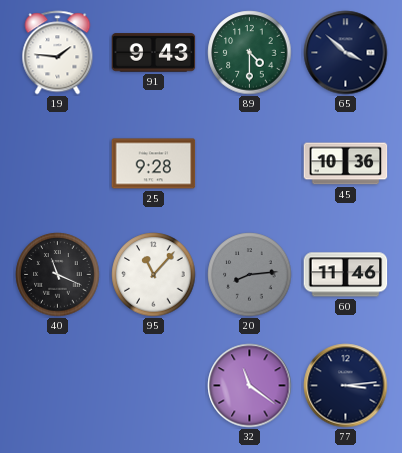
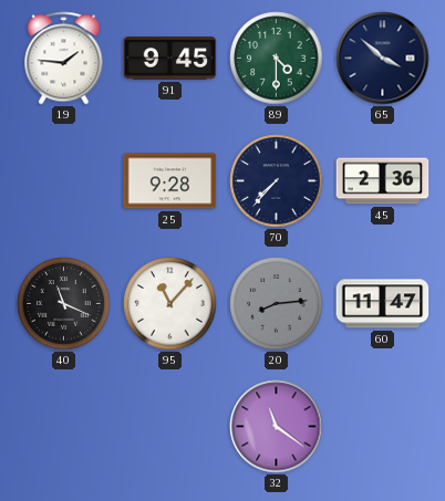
91: 9:43 -> 9:45 (170, 59)
70: none -> 7:37 (277, 181)
45: 10:36 -> 2:36 (383, 181)
60: 11:46 -> 11:47 (383, 304)
77: 3:14 -> none (346, 386)
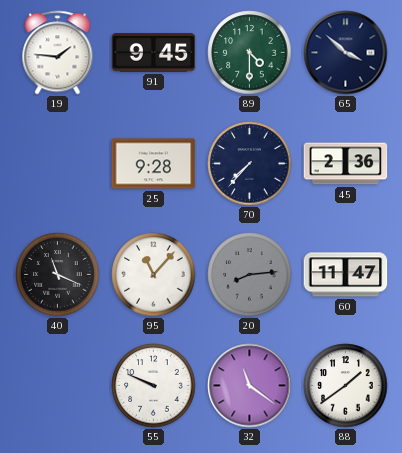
55: none -> 9:49 (154, 386)
88: none -> 1:39 (346, 386)
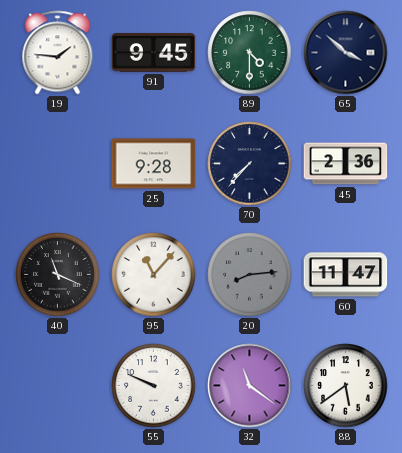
88: 1:39 -> 5:39 (346, 386)
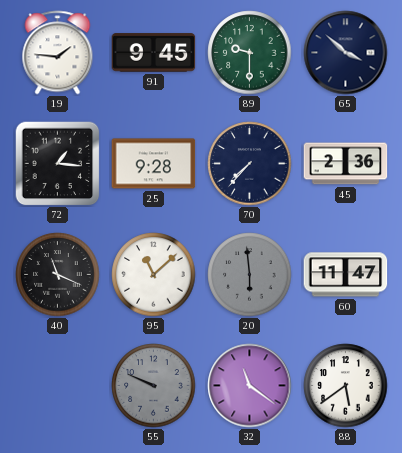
89: 4:30 -> 9:30 (250, 53)
72: none -> 1:16 (57, 163)
95: 11:07 -> 11:08 (154, 275)
20: 8:14 -> 5:59 (250, 275)
55 dial: white -> grey (154, 386)
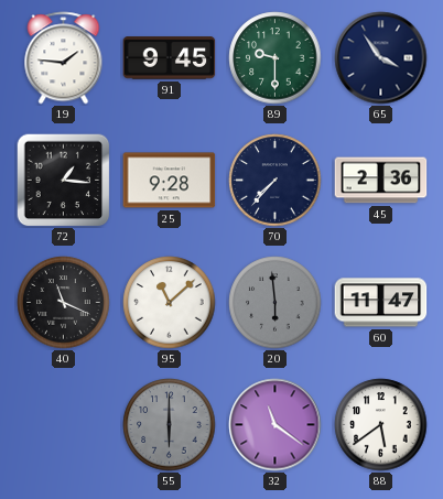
65: 3:52 -> 3:54 (381, 58)
55: 9:49 -> 6:00 (170, 425)
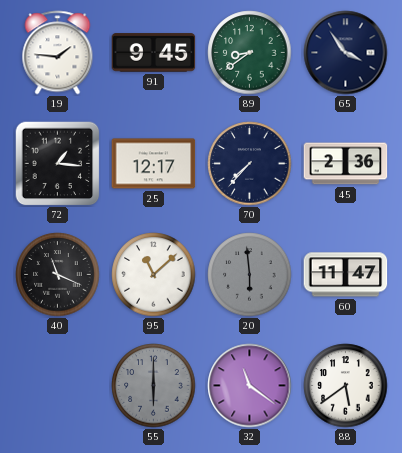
89: 9:30 -> 8:39 (250, 53)
25: 9:28 -> 12:17 (154, 164)
